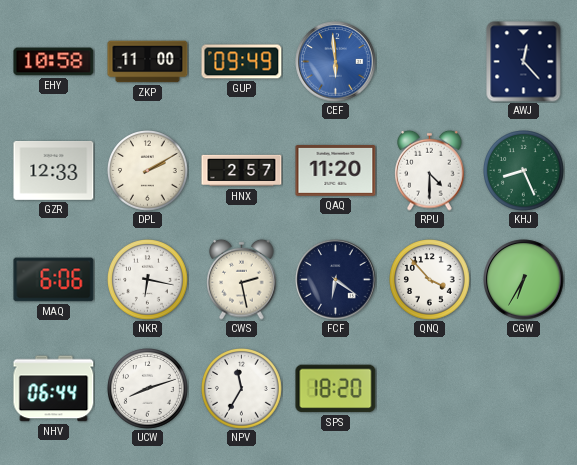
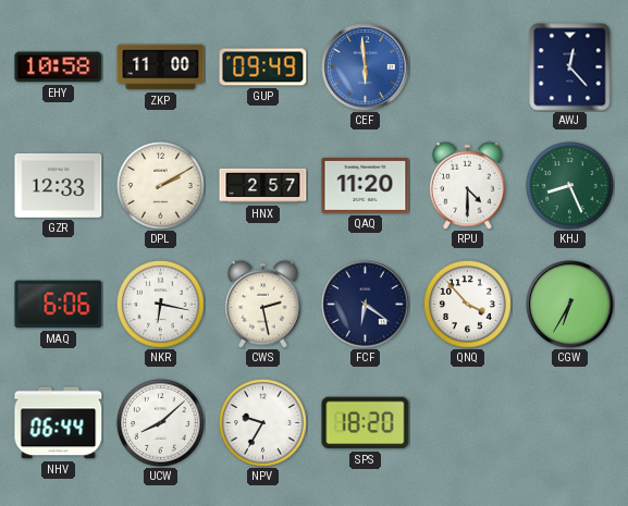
UCW: 8:12 -> 8:08 (161, 423)
NPV: 11:35 -> 9:35 (263, 423)
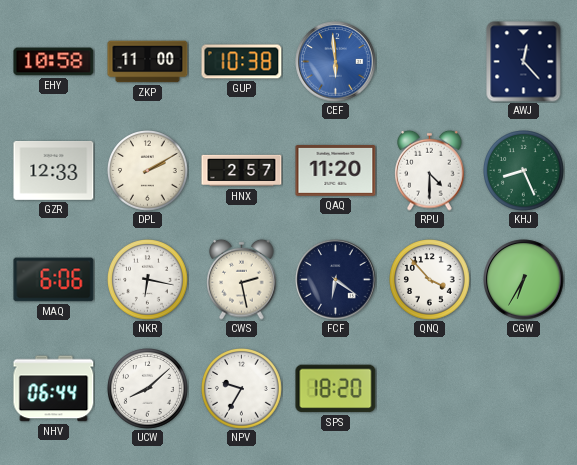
GUP: 09:49 -> 10:38 (242, 62)
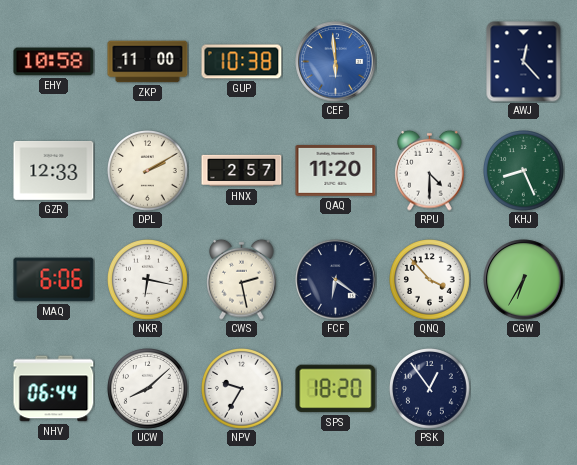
PSK: none -> 12:54 (430, 389)
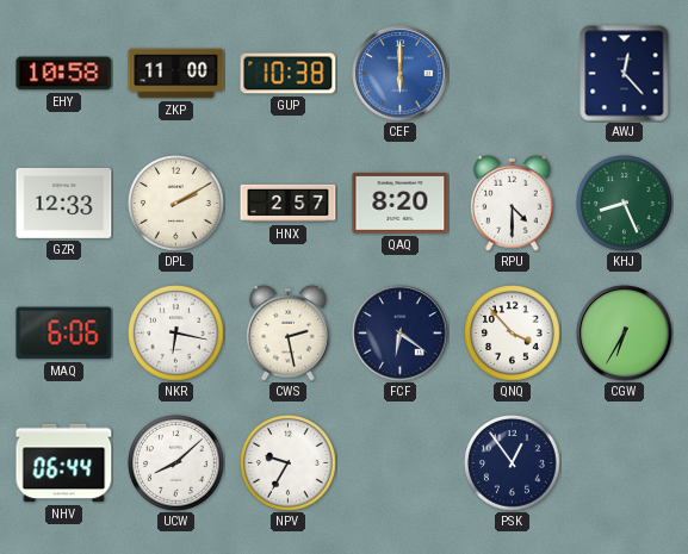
CEF: 5:59 -> 6:00 (401, 74)
QAQ: 11:20 -> 8:20 (401, 203)
SPS: 18:20 -> none (336, 389)
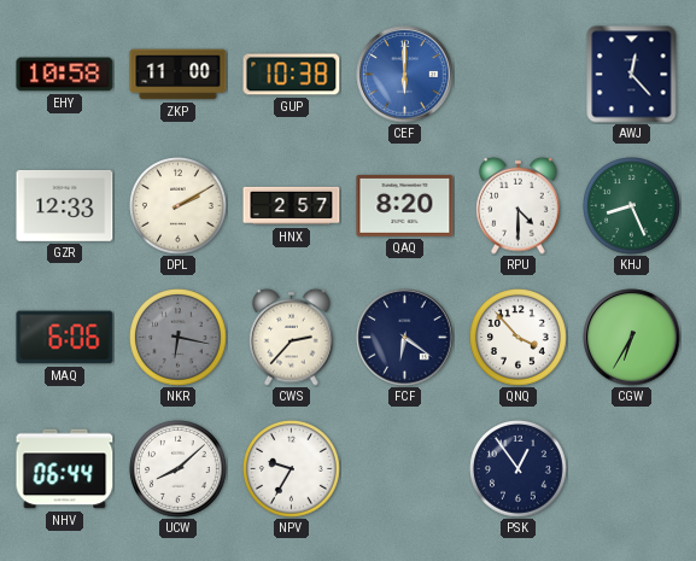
NKR dial: white -> grey (179, 338)
CWS: 2:28 -> 2:37 (292, 337)
